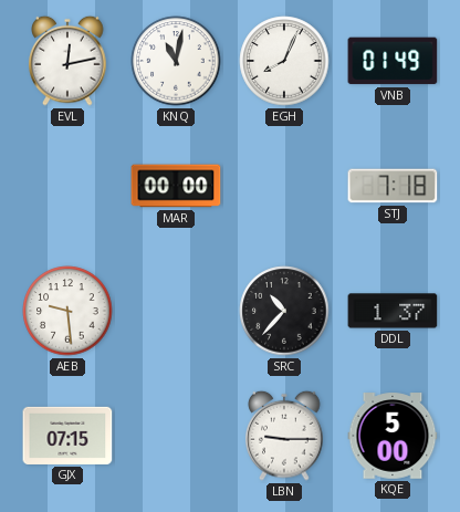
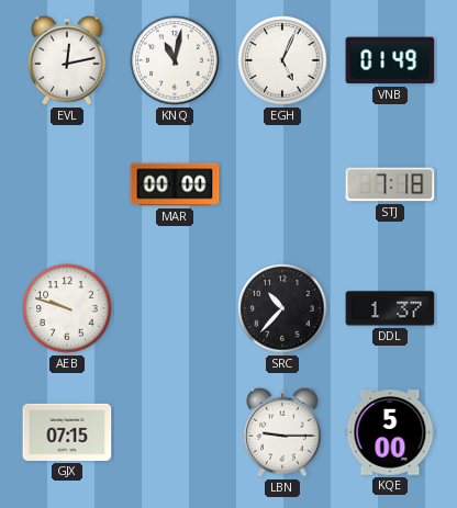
EGH: 8:04 -> 5:04 (282, 60)
AEB: 9:29 -> 9:48 (67, 308)
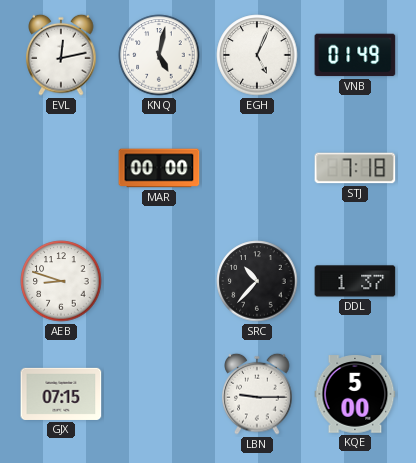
KNQ: 11:02 -> 5:02 (159, 55)
AEB: 9:48 -> 8:48 (61, 281)
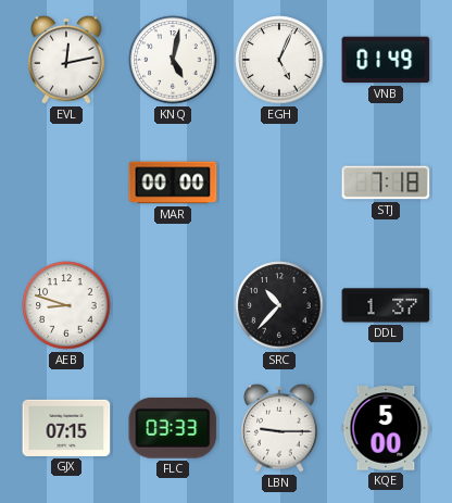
FLC: none -> 03:33 (173, 428)
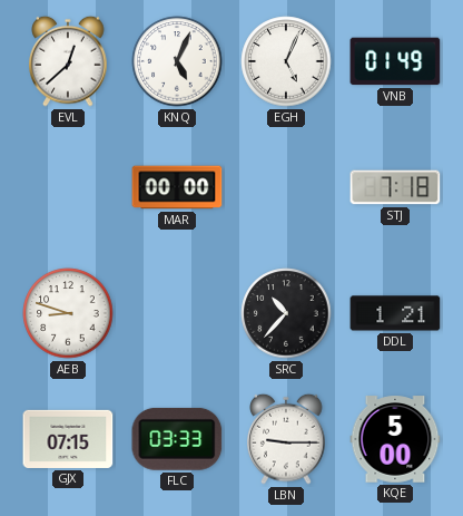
EVL: 12:13 -> 12:38 (68, 61)
KNQ: 5:02 -> 5:04 (177, 61)
DDL: 1:37 -> 1:21 (395, 313)
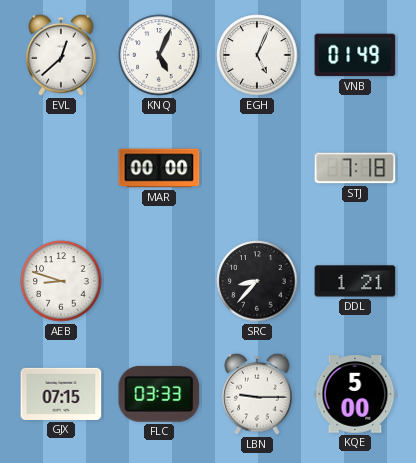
SRC: 10:37 -> 8:37 (257, 281)
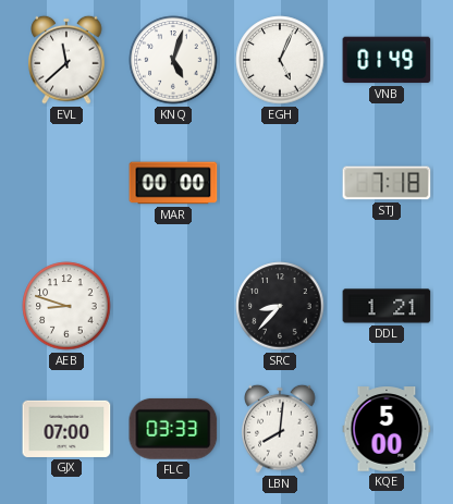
EVL: 12:38 -> 11:38 (66, 60)
KNQ: 5:04 -> 5:03 (173, 60)
GJX: 07:15 -> 07:00 (66, 429)
LBN: 9:15 -> 8:01 (280, 429)
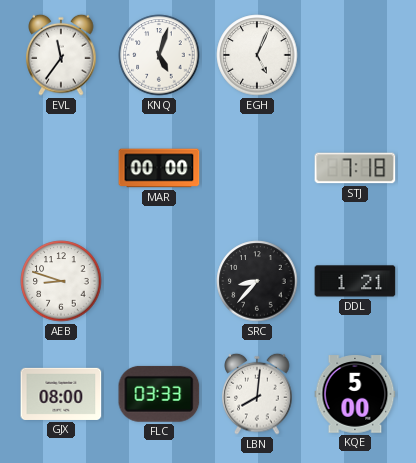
EVL: 11:38 -> 11:36 (61, 55)
VNB: 01:49 -> none (387, 60)
GJX: 07:00 -> 08:00 (61, 394)
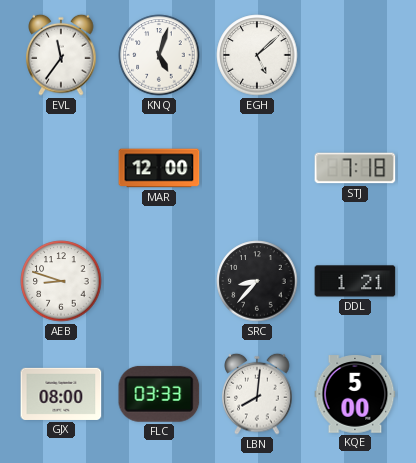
EGH: 5:04 -> 5:08 (257, 55)
MAR: 00:00 -> 12:00 (159, 168)
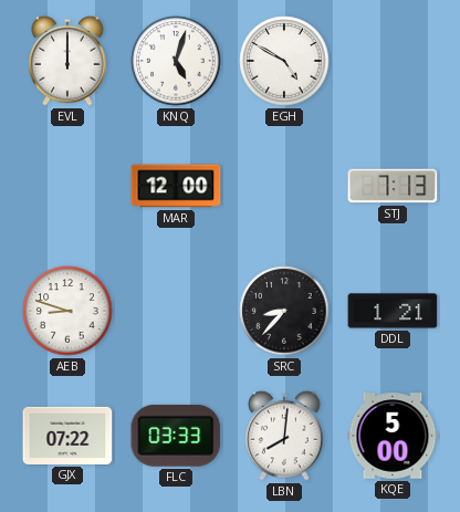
EVL: 11:36 -> 12:00 (67, 61)
EGH: 5:08 -> 4:50 (284, 61)
STJ: 7:18 -> 7:13 (393, 186)
GJX: 08:00 -> 07:22 (67, 436)
